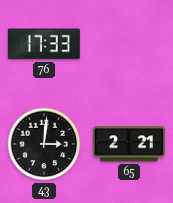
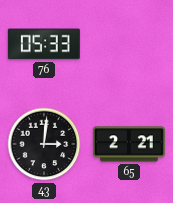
76: 17:33 -> 05:33 (44, 44)
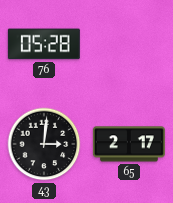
76: 05:33 -> 05:28 (44, 44)
65: 2:21 -> 2:17 (129, 144)
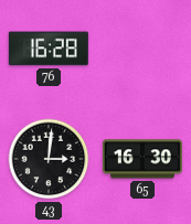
76: 05:28 -> 16:28 (49, 49)
65: 2:17 -> 16:30 (142, 159)
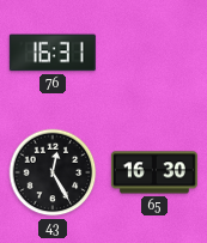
76: 16:28 -> 16:31 (53, 53)
43: 3:01 -> 12:25 (53, 172)
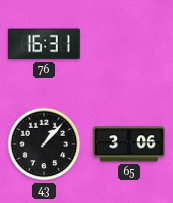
43: 12:25 -> 1:07 (44, 144)
65: 16:30 -> 3:06 (129, 144)
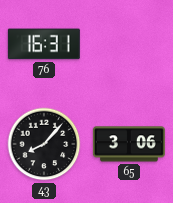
43: 1:07 -> 8:07 (44, 144)
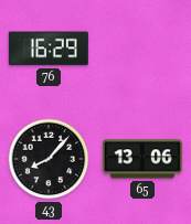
76: 16:31 -> 16:29 (49, 49)
65: 3:06 -> 13:06 (142, 159)
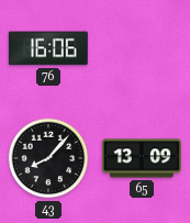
76: 16:29 -> 16:06 (48, 48)
65: 13:06 -> 13:09 (142, 158)
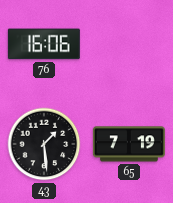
43: 8:07 -> 1:29 (44, 144)
65: 13:09 -> 7:19 (129, 144)
